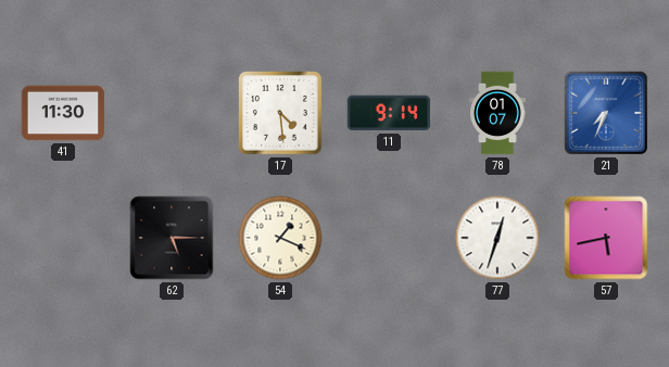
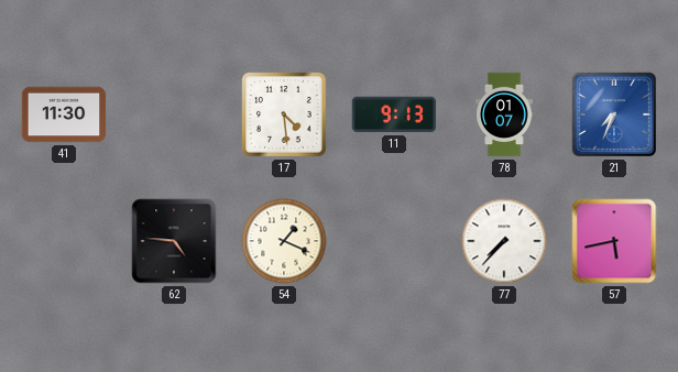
11: 9:14 -> 9:13 (394, 114)
62: 5:15 -> 4:46 (174, 241)
77: 12:33 -> 7:37 (504, 241)
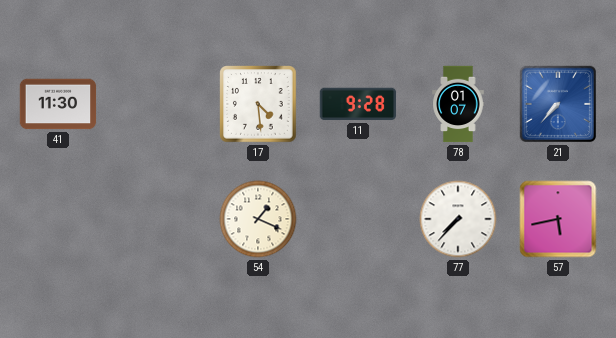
11: 9:13 -> 9:28 (358, 104)
21: 7:34 -> 7:37 (558, 104)
62: 4:46 -> none (174, 241)
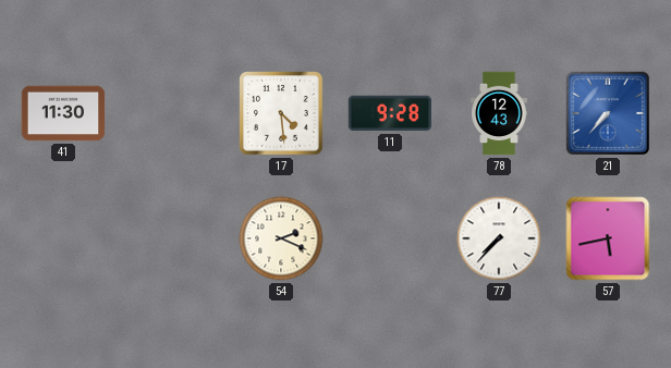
78: 01:07 -> 12:43 (499, 113)
54: 1:19 -> 2:19 (281, 238)
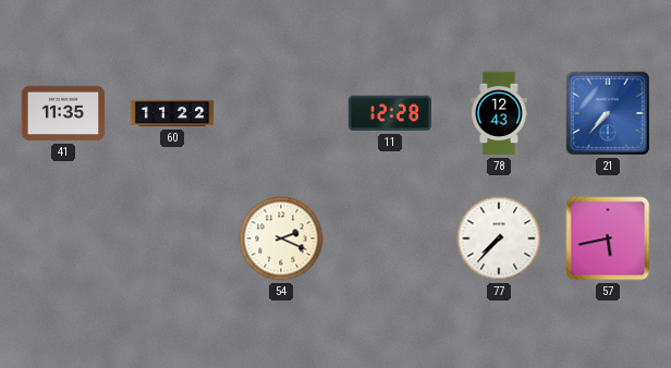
41: 11:30 -> 11:35 (63, 113)
60: none -> 11:22 (172, 113)
17: 4:29 -> none (281, 113)
11: 9:28 -> 12:28 (390, 113)
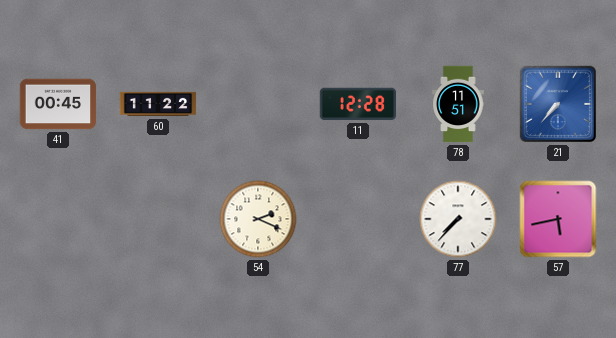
41: 11:35 -> 00:45 (58, 104)
78: 12:43 -> 11:51 (458, 104)
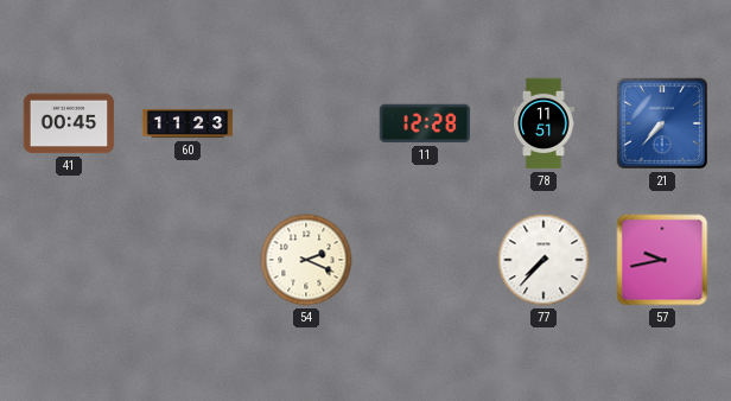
60: 11:22 -> 11:23 (187, 123)
57: 5:43 -> 9:43 (662, 260)
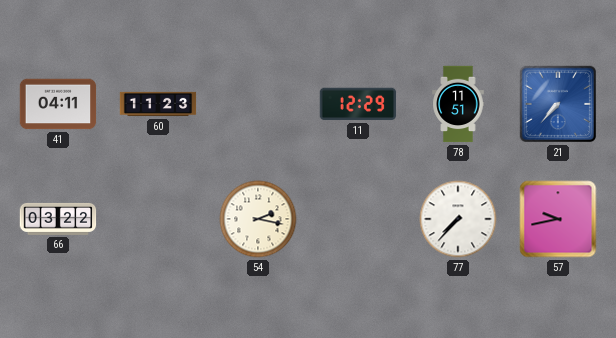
41: 00:45 -> 04:11 (58, 104)
11: 12:28 -> 12:29 (358, 104)
66: none -> 03:22 (58, 219)
54: 2:19 -> 2:17 (258, 219)
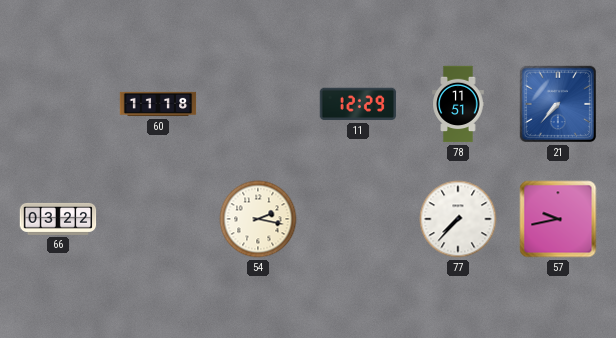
41: 04:11 -> none (58, 104)
60: 11:23 -> 11:18 (158, 104)
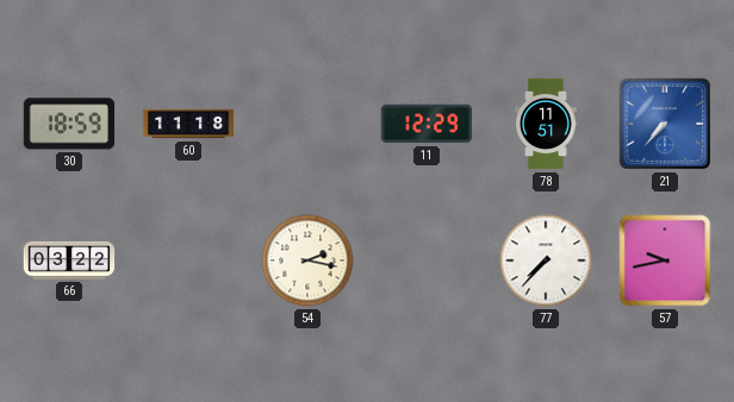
30: none -> 18:59 (69, 124)
